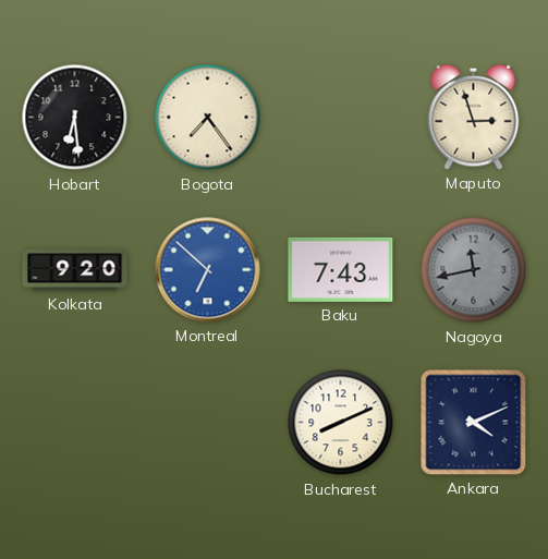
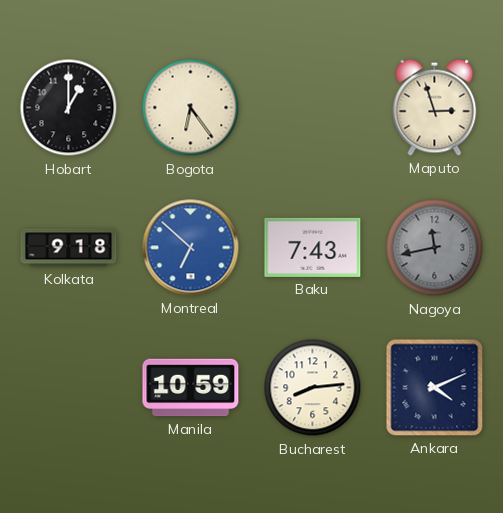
Hobart: 6:29 -> 1:00 (69, 108)
Bogota: 7:24 -> 6:24 (191, 108)
Kolkata: 9:20 -> 9:18 (69, 248)
Manila: none -> 10:59 (191, 388)
Bucharest: 8:11 -> 8:14 (313, 388)
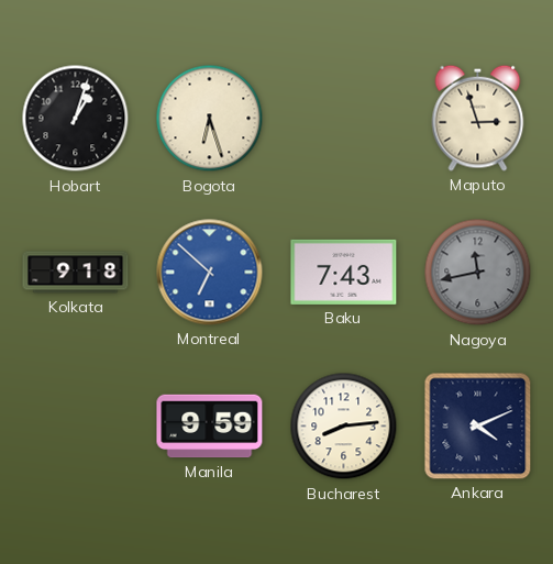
Hobart: 1:00 -> 1:03 (76, 119)
Bogota: 6:24 -> 6:27 (210, 119)
Manila: 10:59 -> 9:59 (210, 427)
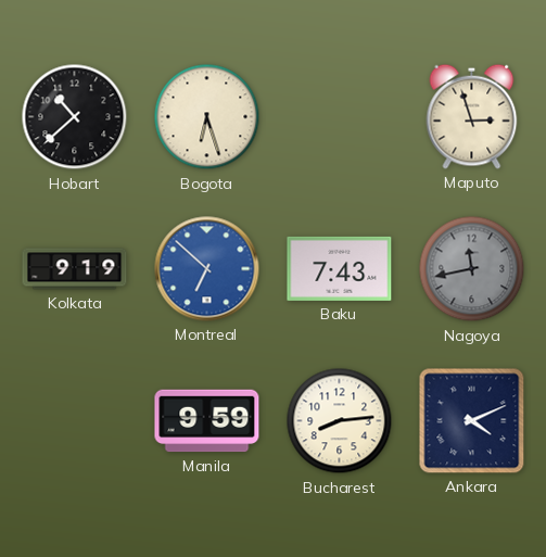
Hobart: 1:03 -> 10:38 (75, 117)
Kolkata: 9:18 -> 9:19 (75, 269)
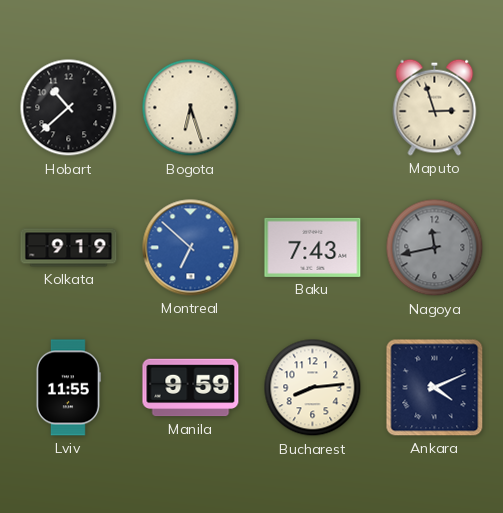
Lviv: none -> 11:55 (68, 388)
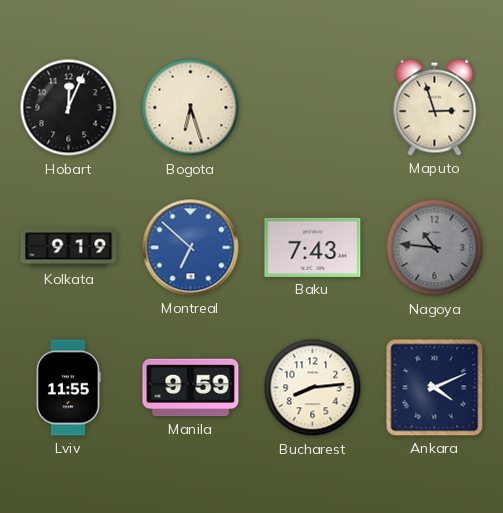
Hobart: 10:38 -> 12:04 (69, 108)
Nagoya: 11:43 -> 10:46 (435, 248)
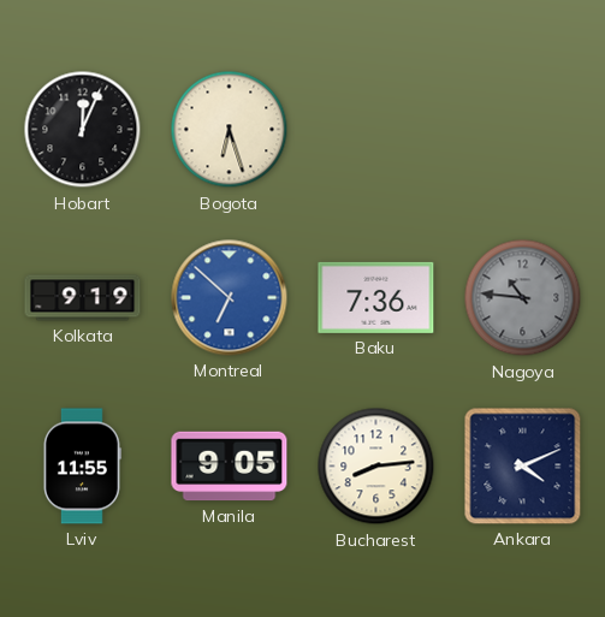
Maputo: 2:57 -> none (435, 107)
Baku: 7:43 -> 7:36 (376, 297)
Manila: 9:59 -> 9:05 (230, 467)
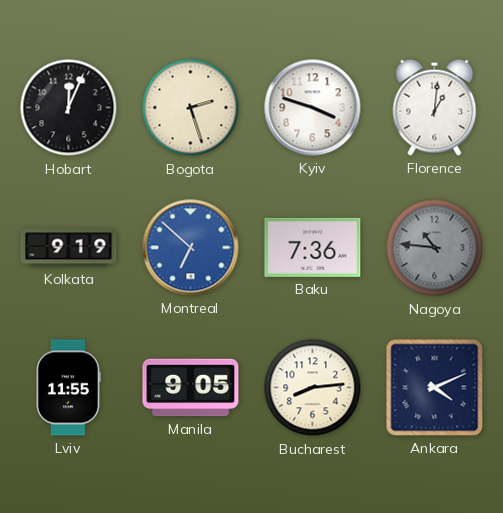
Bogota: 6:27 -> 2:27 (191, 108)
Kyiv: none -> 3:48 (313, 108)
Florence: none -> 1:01 (435, 107)
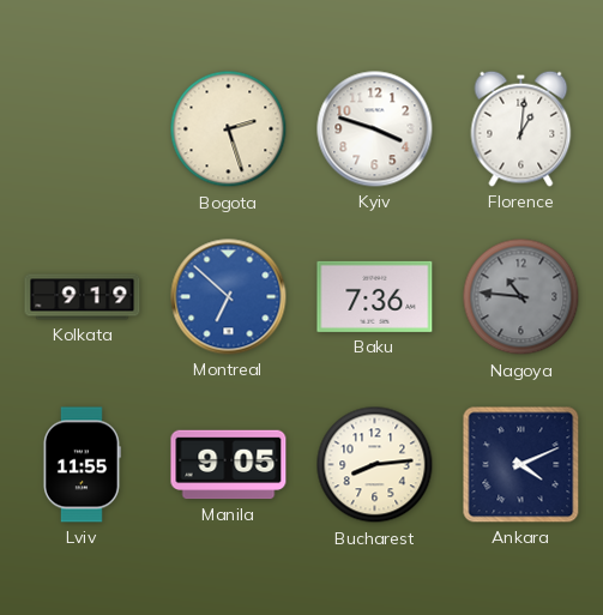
Hobart: 12:04 -> none (69, 108)
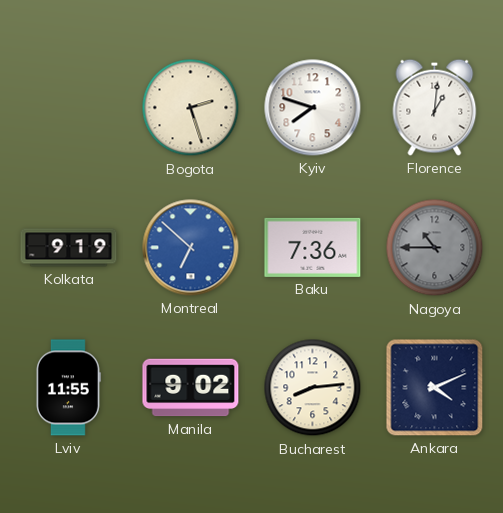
Kyiv: 3:48 -> 7:48 (313, 108)
Nagoya: 10:46 -> 10:45 (435, 248)
Manila: 9:05 -> 9:02 (191, 388)
